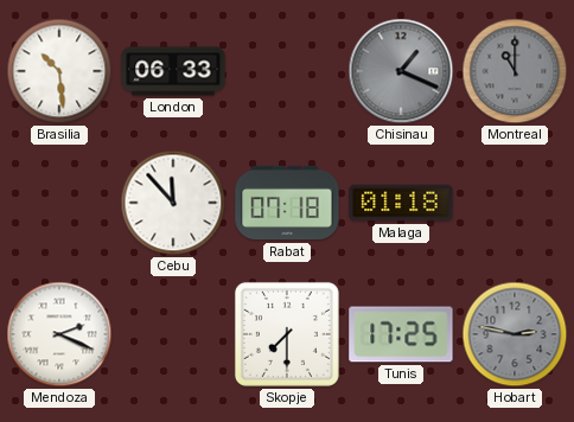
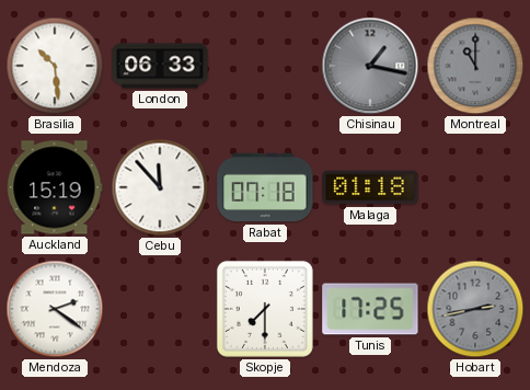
Chisinau: 1:19 -> 1:17 (370, 66)
Auckland: none -> 15:19 (55, 187)
Mendoza: 2:19 -> 2:21 (55, 309)
Hobart: 2:47 -> 2:43 (475, 309)
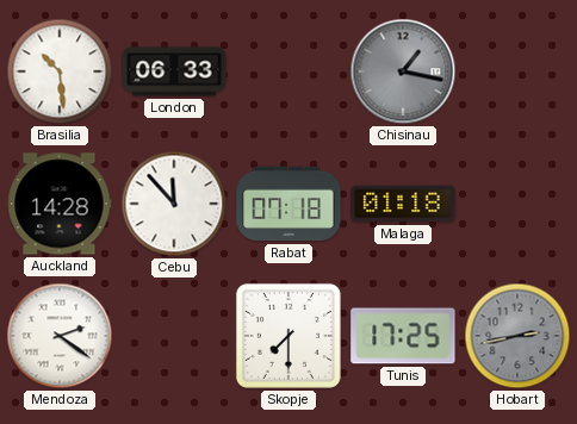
Montreal: 11:00 -> none (475, 66)
Auckland: 15:19 -> 14:28 (60, 204)
